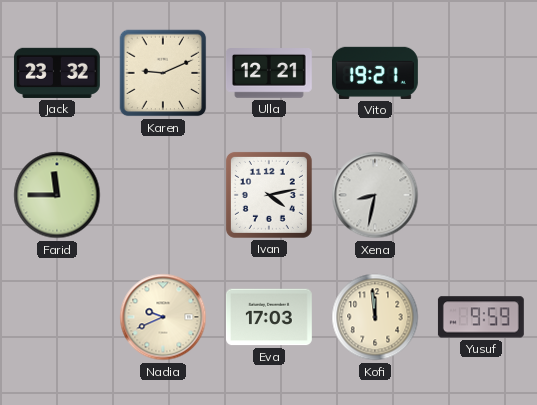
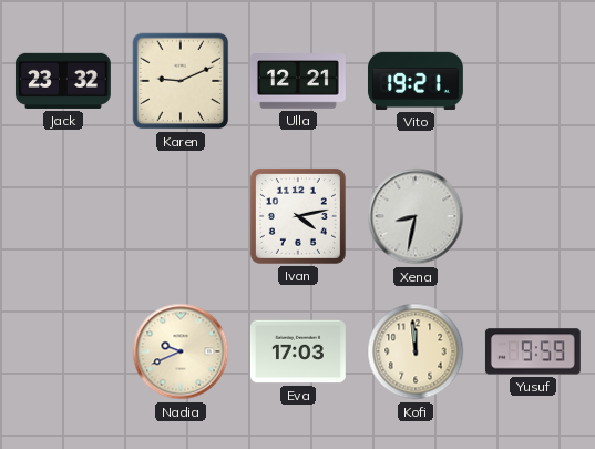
Farid: 11:45 -> none (57, 195)
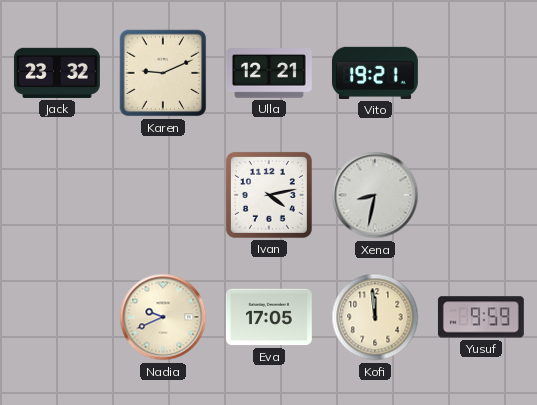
Eva: 17:03 -> 17:05 (269, 317)
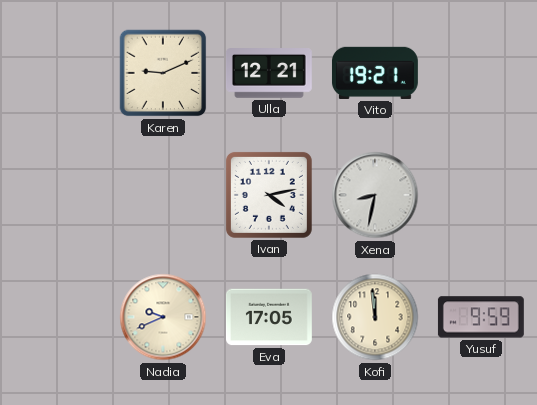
Jack: 23:32 -> none (57, 73)
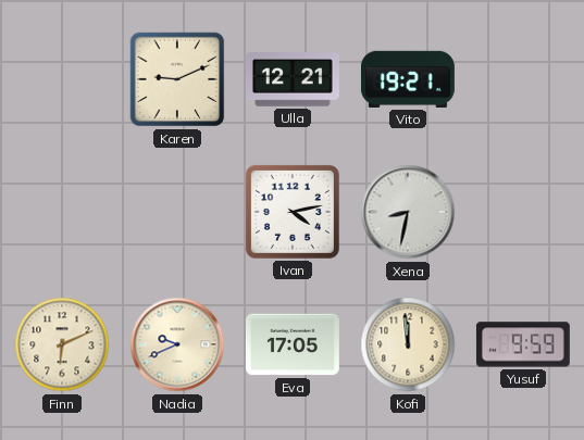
Finn: none -> 6:11 (62, 344)
